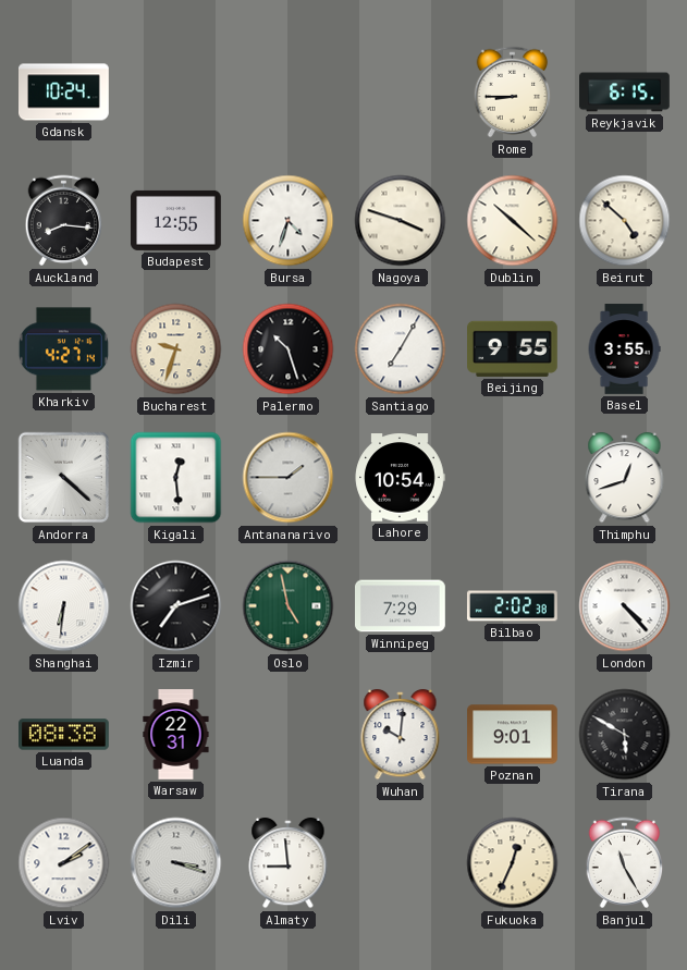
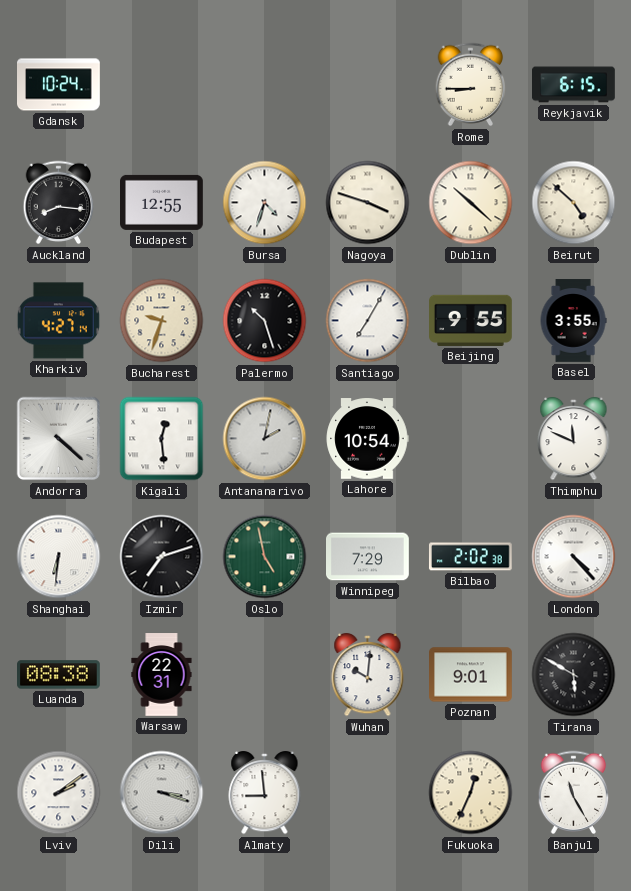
Antananarivo: 1:45 -> 2:02 (265, 439)
Thimphu: 12:42 -> 11:49 (574, 439)
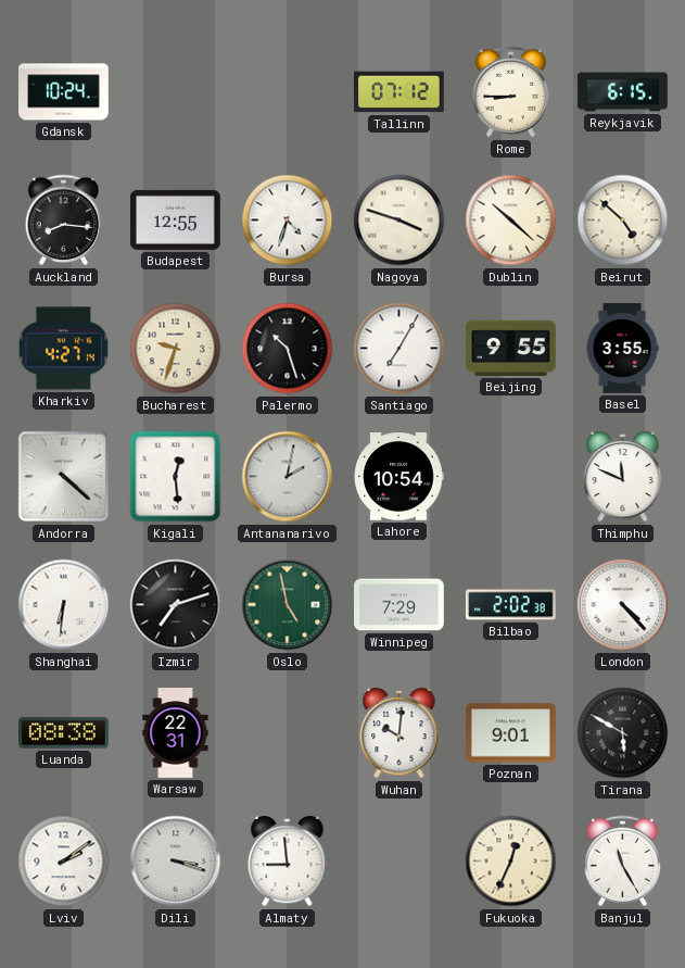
Tallinn: none -> 07:12 (399, 92)
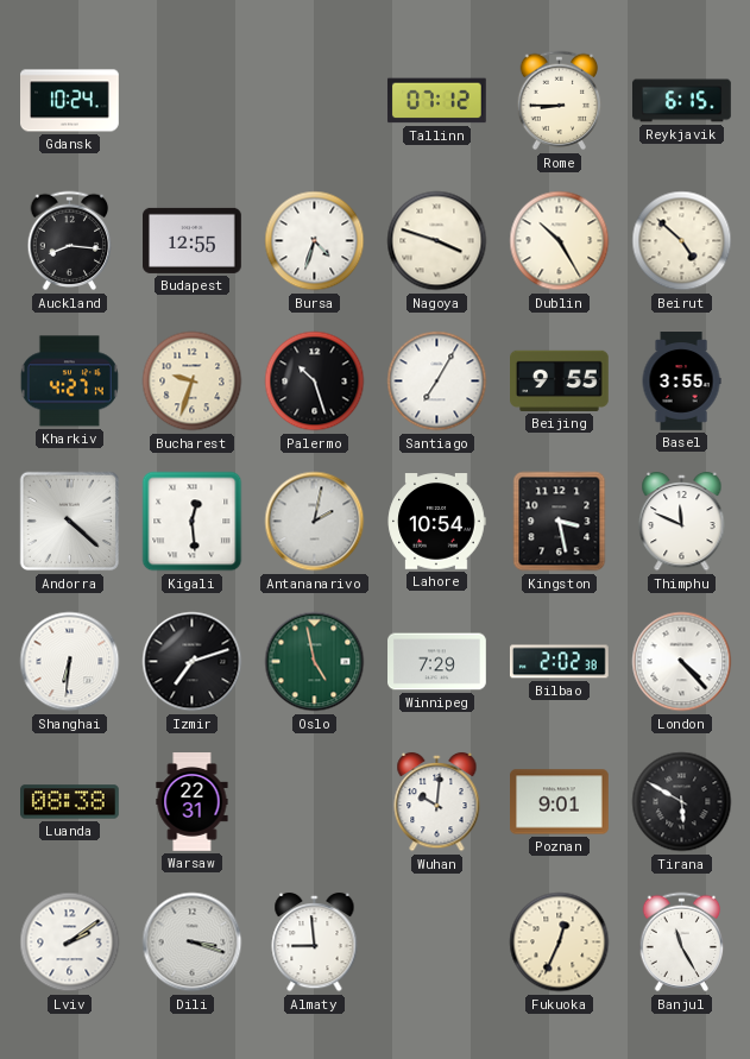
Dublin: 10:22 -> 10:25 (560, 241)
Kingston: none -> 3:28 (560, 522)
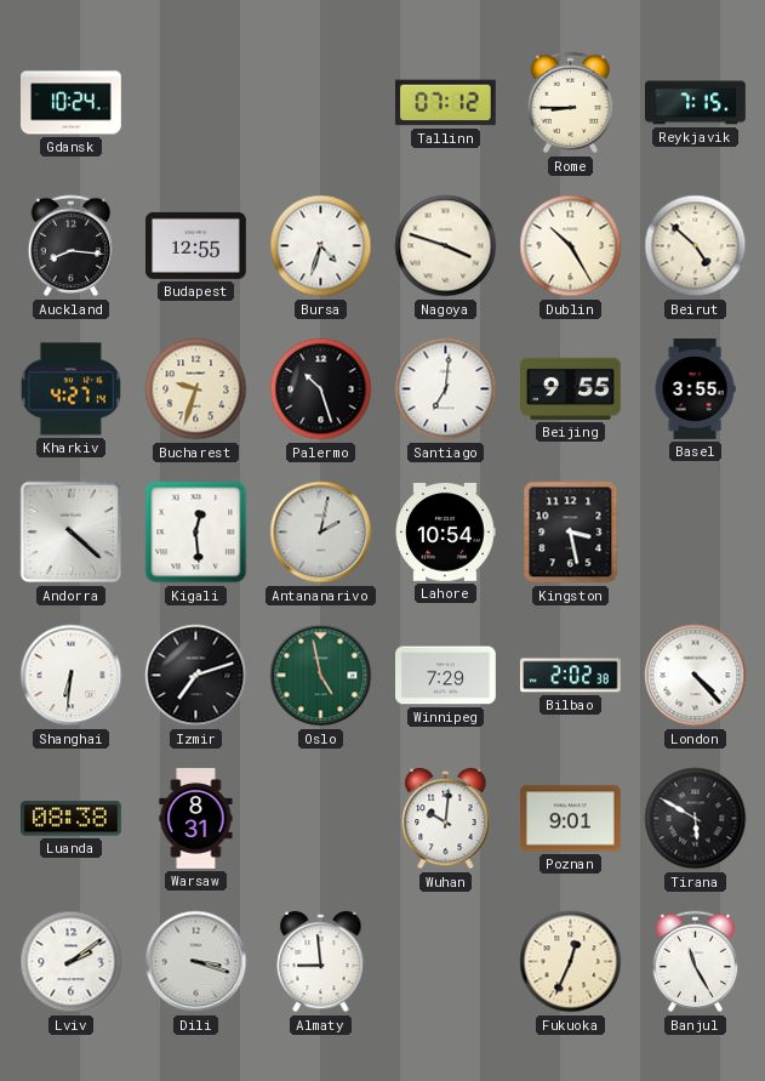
Reykjavik: 6:15 -> 7:15 (696, 103)
Santiago: 7:05 -> 7:01 (446, 389)
Thimphu: 11:49 -> none (682, 522)
Warsaw: 22:31 -> 8:31 (196, 819)
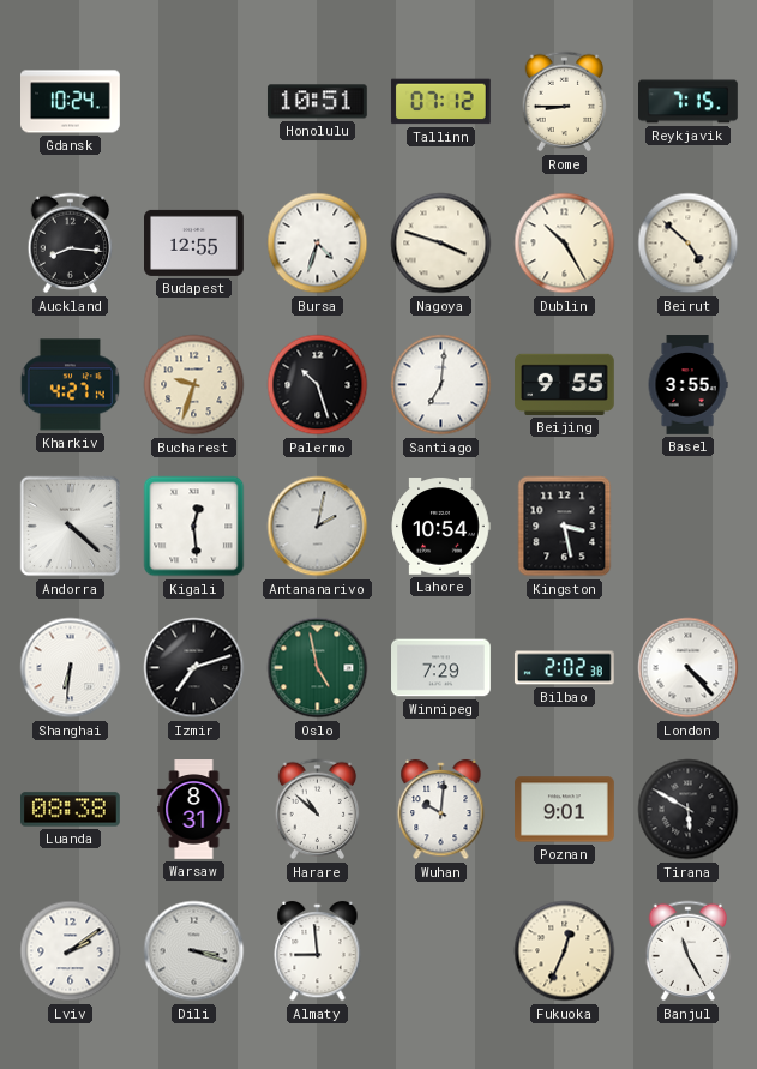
Honolulu: none -> 10:51 (317, 102)
Harare: none -> 10:52 (318, 810)
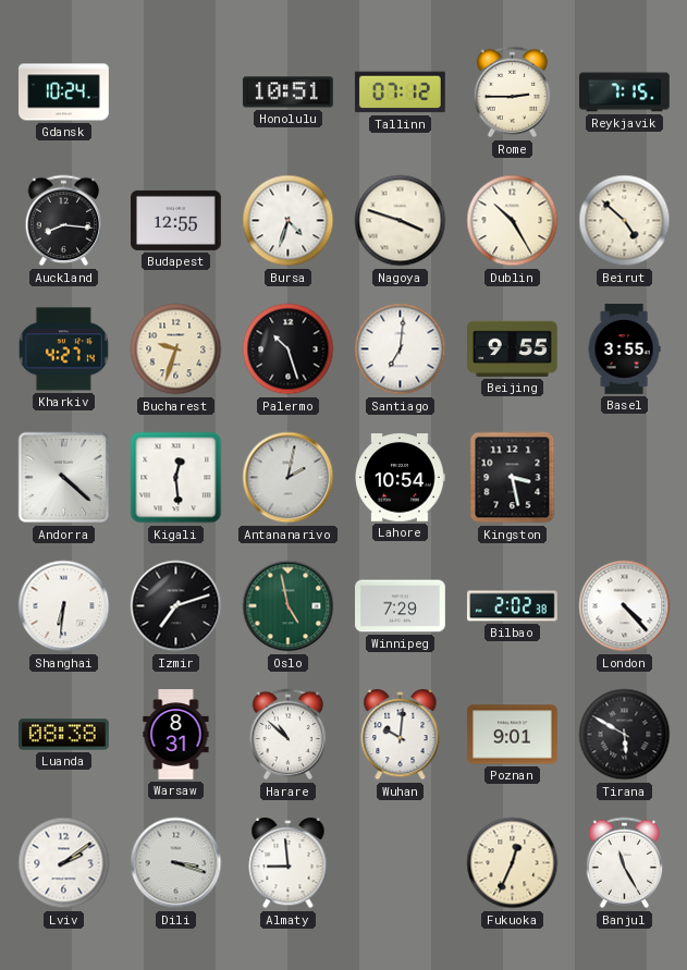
Rome: 8:45 -> 2:45 (513, 93)
